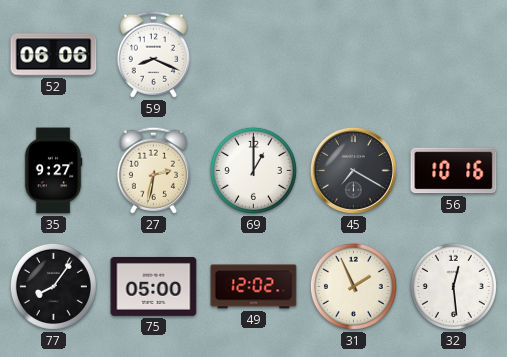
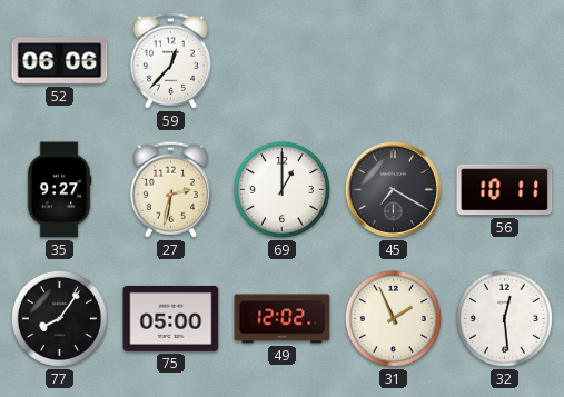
59: 8:19 -> 12:37 (170, 60)
56: 10:16 -> 10:11 (505, 190)
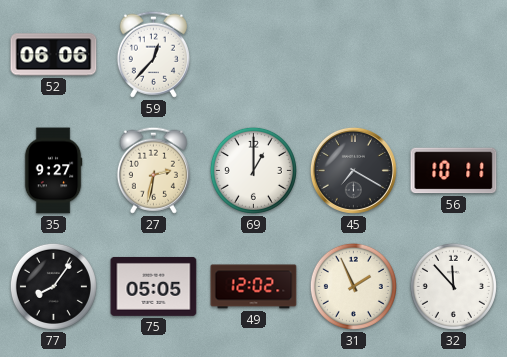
75: 05:00 -> 05:05 (154, 286)
32: 12:29 -> 11:53 (453, 286)
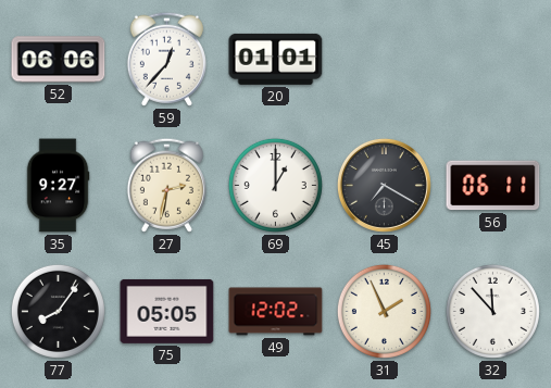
20: none -> 01:01 (276, 59)
56: 10:11 -> 06:11 (493, 186)
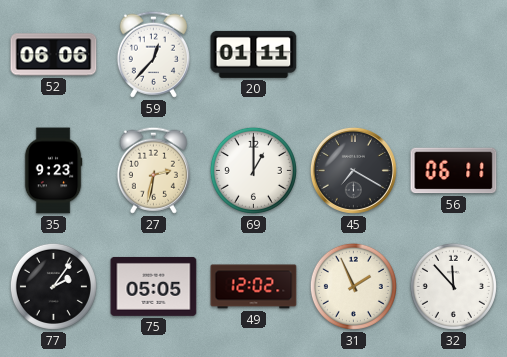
20: 01:01 -> 01:11 (254, 54)
35: 9:27 -> 9:23 (53, 171)
77: 8:06 -> 2:06 (53, 286)
